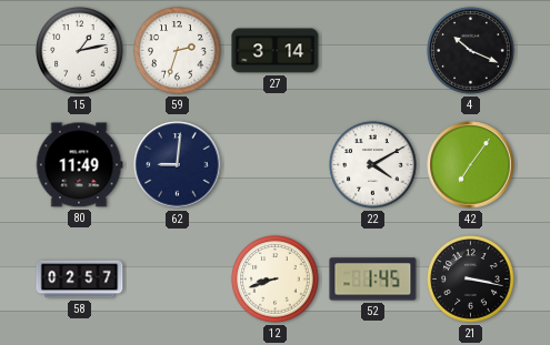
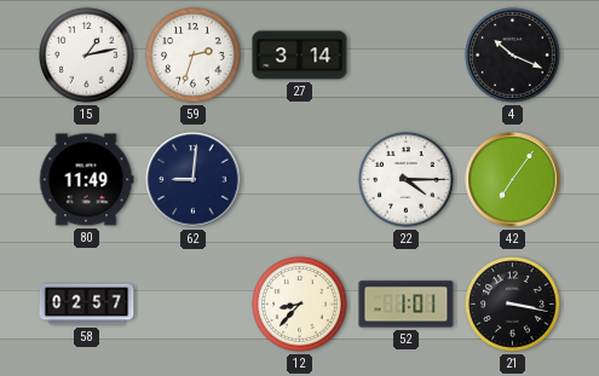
22: 4:10 -> 4:15 (407, 180)
12: 8:42 -> 8:37 (300, 305)
52: 1:45 -> 1:01 (407, 305)
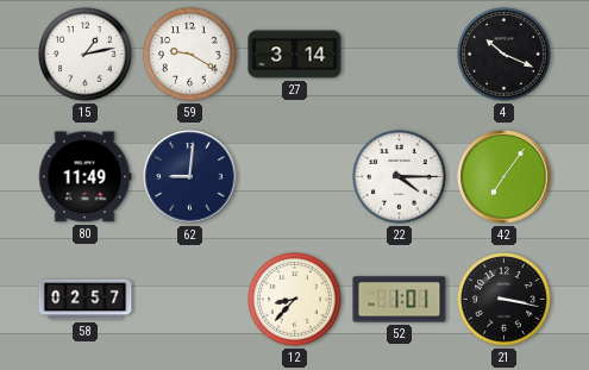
59: 2:33 -> 9:20 (190, 55)
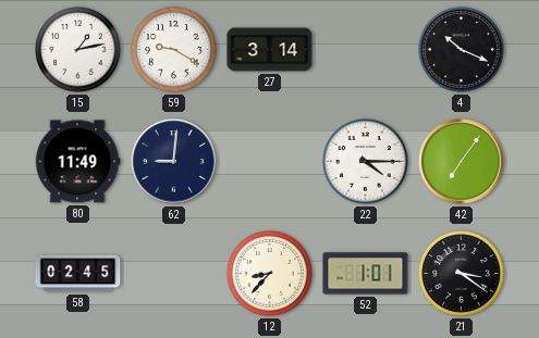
58: 02:57 -> 02:45 (78, 274)
21: 3:17 -> 3:21 (462, 274)
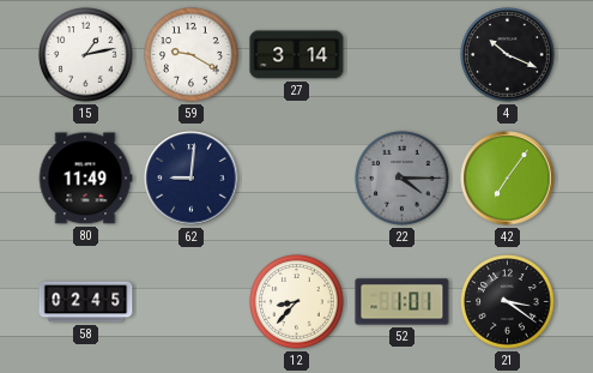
22 dial: white -> grey (403, 179)
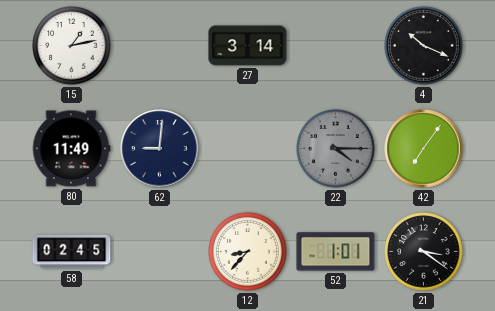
59: 9:20 -> none (192, 55)
